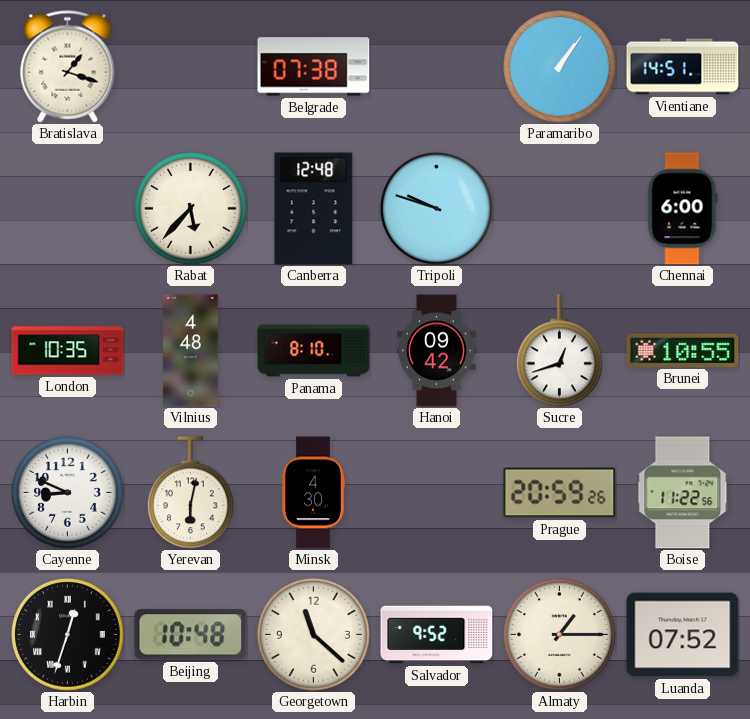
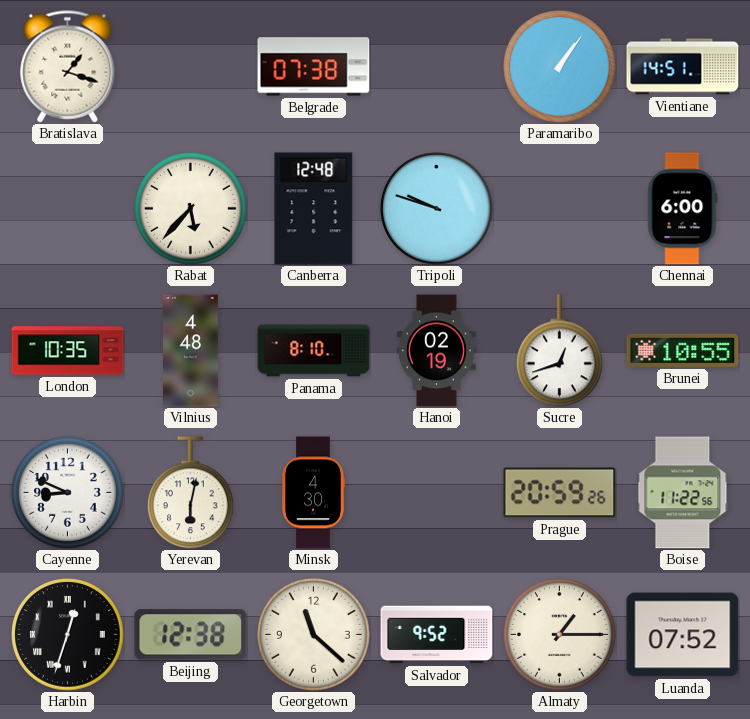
Hanoi: 09:42 -> 02:19 (437, 351)
Beijing: 10:48 -> 12:38 (191, 635)
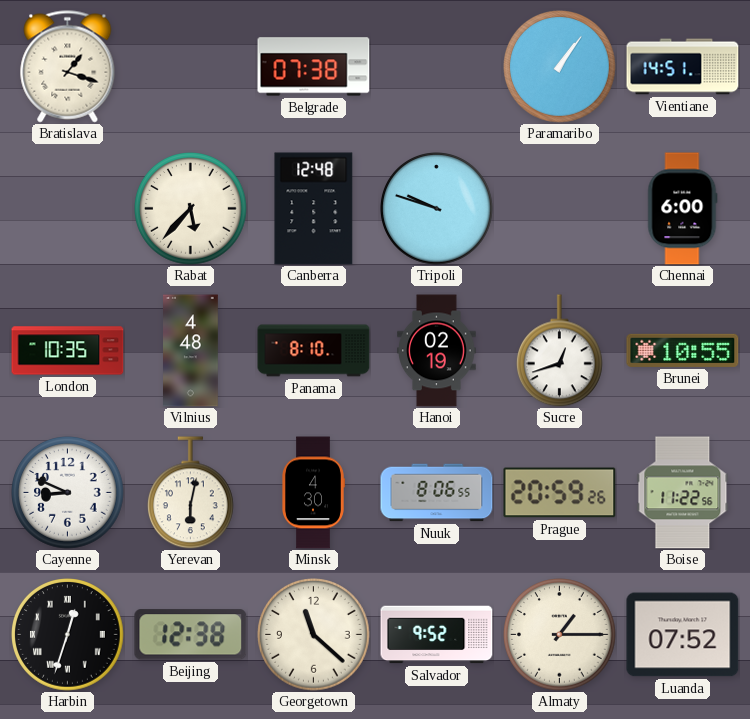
Nuuk: none -> 8:06 (437, 493)
